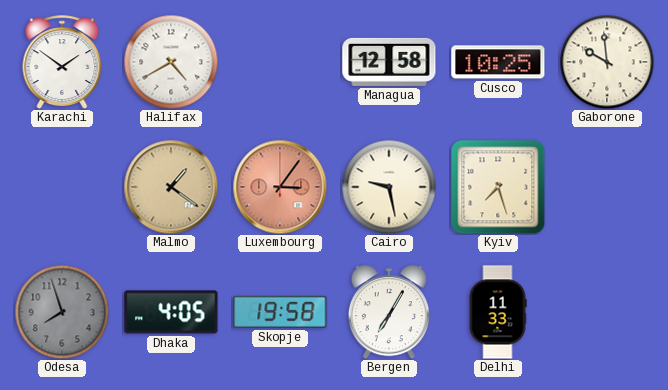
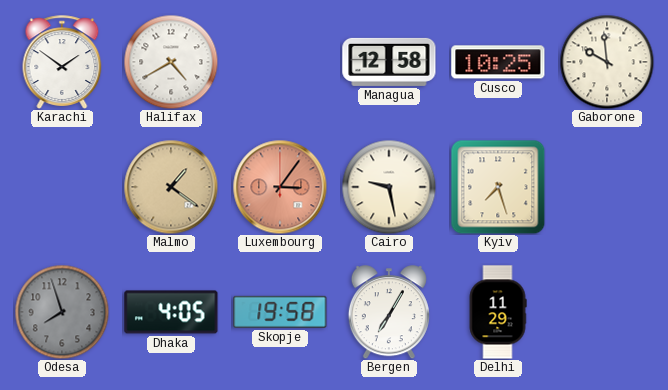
Delhi: 11:33 -> 11:29 (498, 312)
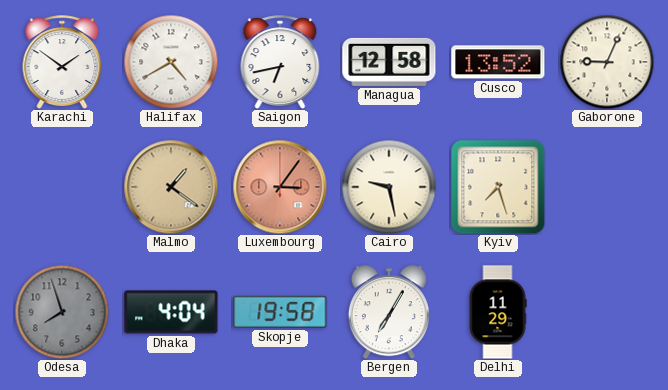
Saigon: none -> 6:43 (280, 62)
Cusco: 10:25 -> 13:52 (498, 62)
Gaborone: 9:59 -> 9:04 (607, 62)
Dhaka: 4:05 -> 4:04 (171, 312)
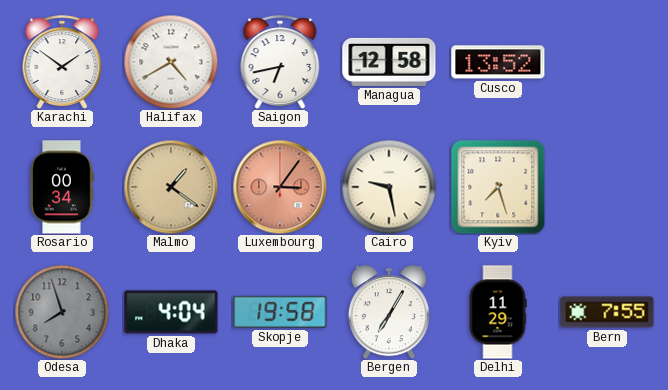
Gaborone: 9:04 -> none (607, 62)
Rosario: none -> 00:34 (62, 187)
Bern: none -> 7:55 (607, 312)
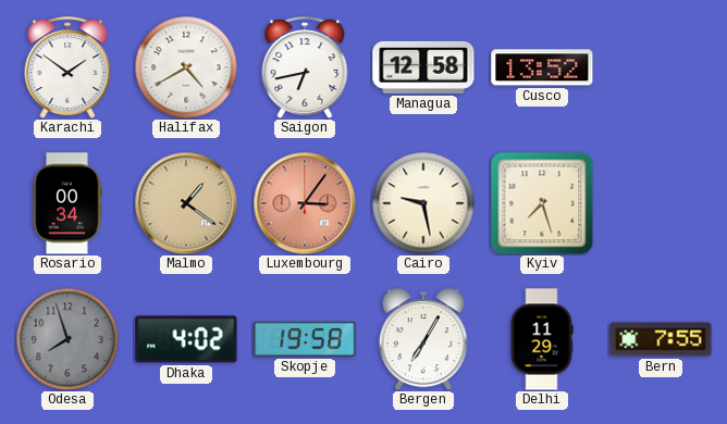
Dhaka: 4:04 -> 4:02 (186, 339)
